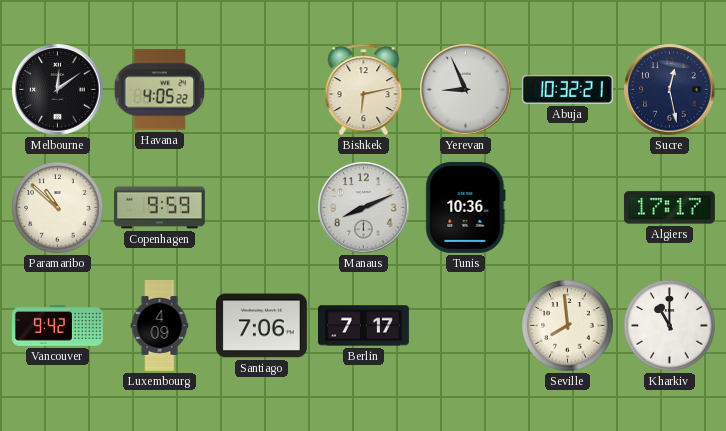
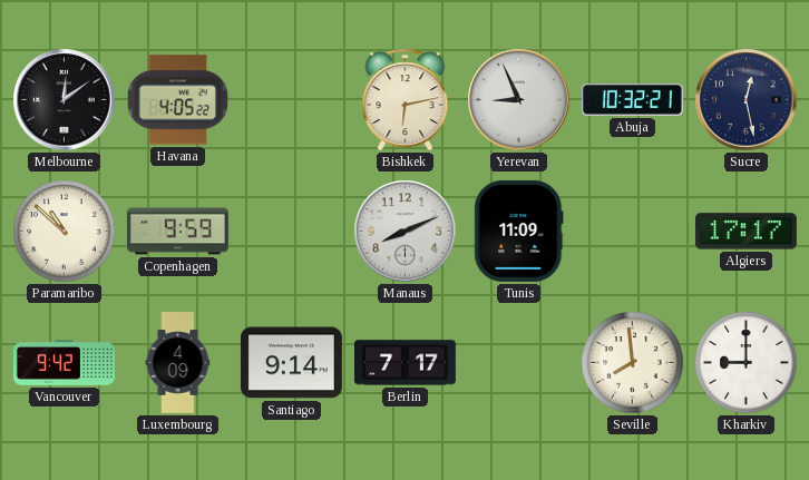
Tunis: 10:36 -> 11:09 (519, 231)
Santiago: 7:06 -> 9:14 (291, 363)
Kharkiv: 11:00 -> 9:00 (747, 363)
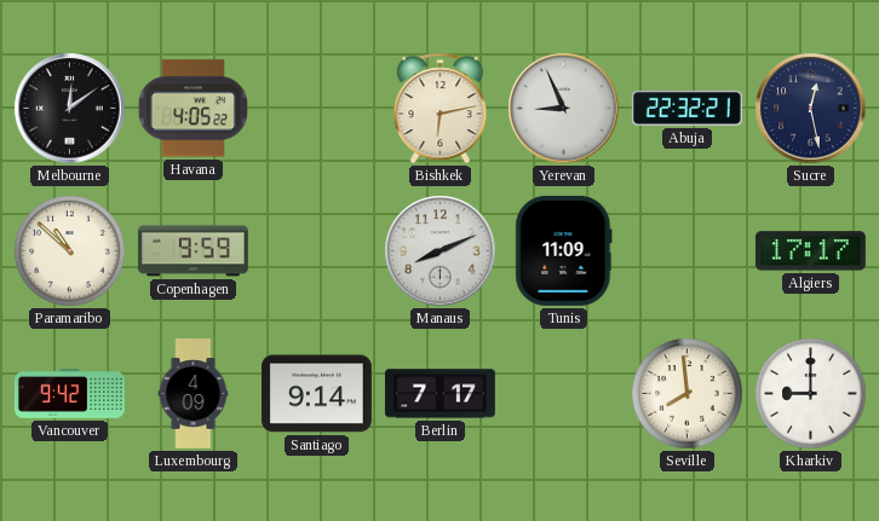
Abuja: 10:32 -> 22:32 (686, 109)
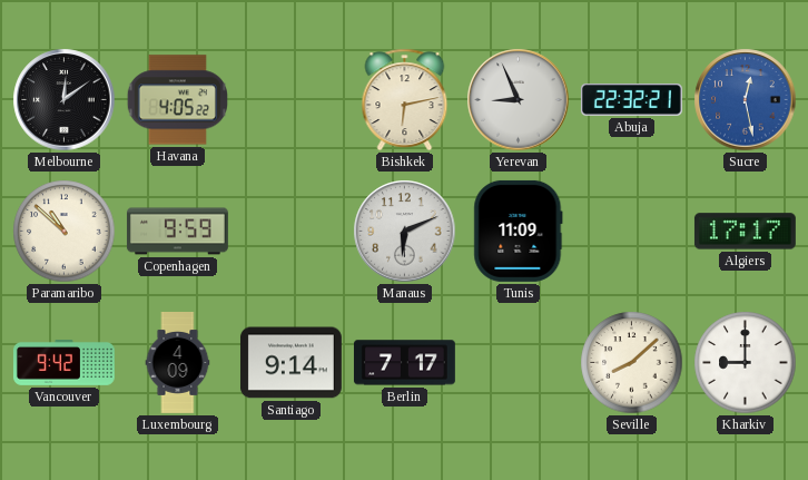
Sucre dial: navy -> blue (746, 100)
Manaus: 8:11 -> 6:11 (405, 232)
Seville: 7:59 -> 8:08 (632, 363)
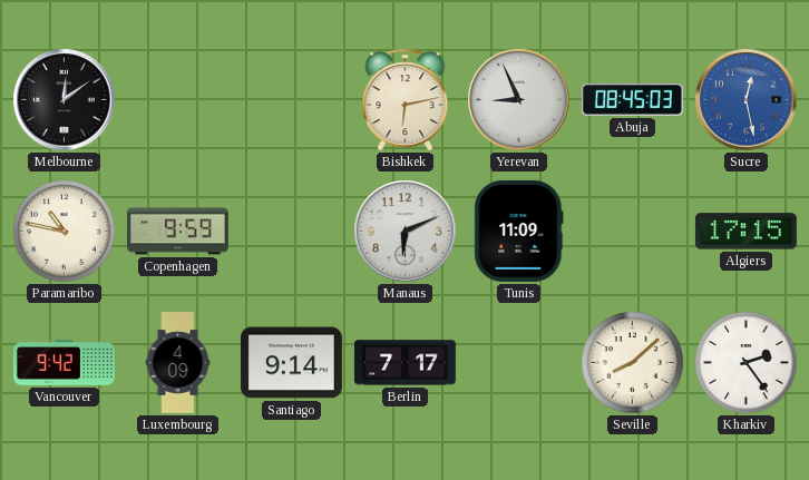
Havana: 4:05 -> none (177, 100)
Abuja: 22:32 -> 08:45 (632, 100)
Paramaribo: 10:52 -> 10:47 (65, 232)
Algiers: 17:17 -> 17:15 (745, 232)
Kharkiv: 9:00 -> 2:24 (747, 363)
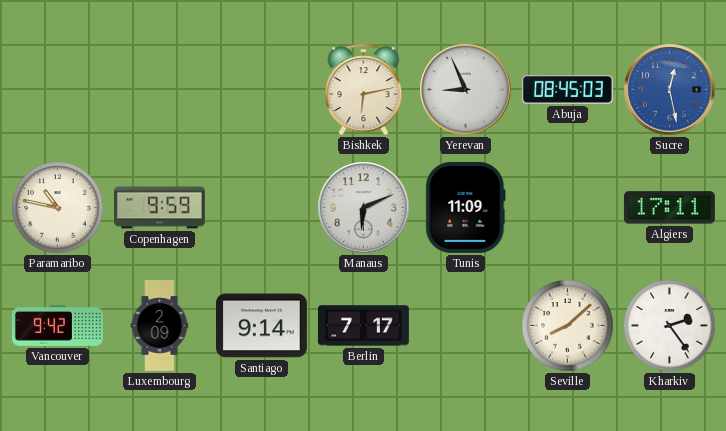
Melbourne: 12:09 -> none (65, 100)
Algiers: 17:15 -> 17:11 (669, 208)
Luxembourg: 4:09 -> 2:09 (160, 326)
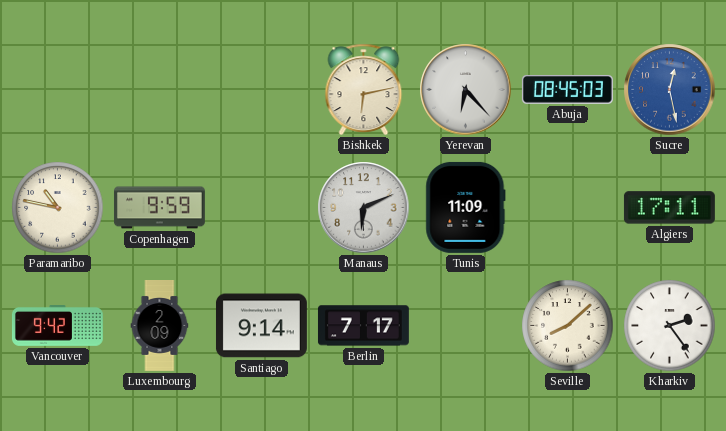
Yerevan: 8:56 -> 6:23 (466, 90)
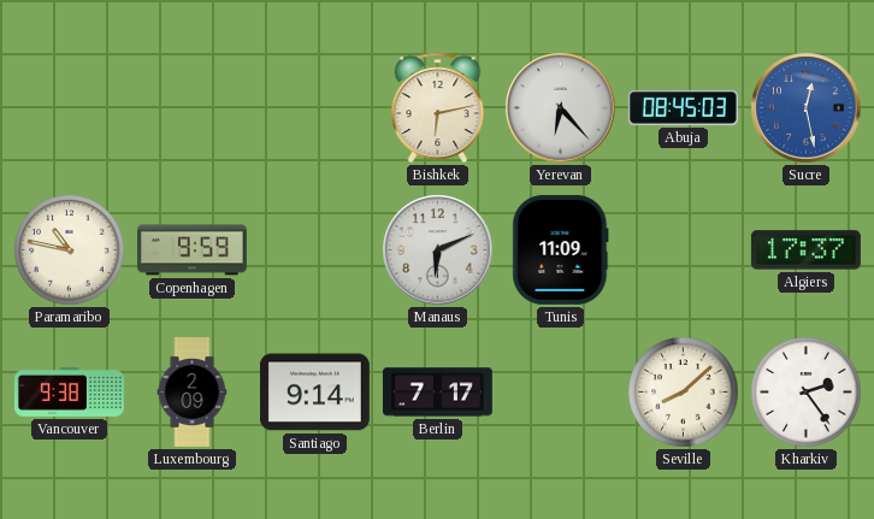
Algiers: 17:11 -> 17:37 (805, 250)
Vancouver: 9:42 -> 9:38 (69, 393)
